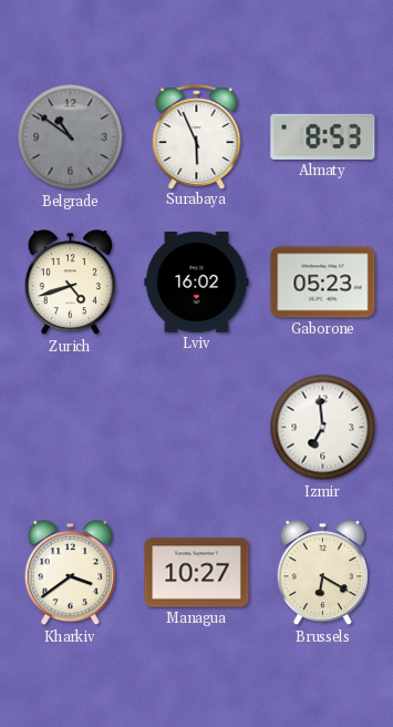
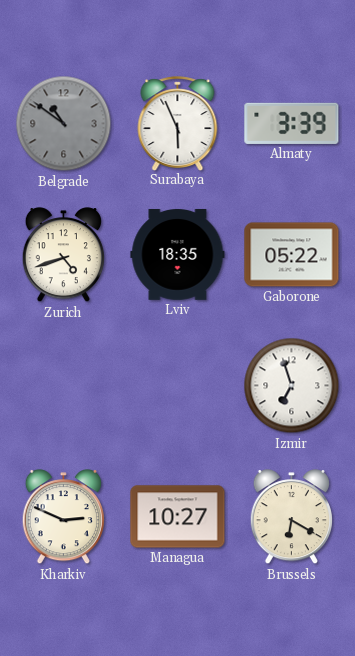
Almaty: 8:53 -> 3:39 (292, 123)
Lviv: 16:02 -> 18:35 (178, 255)
Gaborone: 05:23 -> 05:22 (292, 255)
Izmir: 6:59 -> 6:57 (292, 386)
Kharkiv: 3:39 -> 2:49 (63, 517)
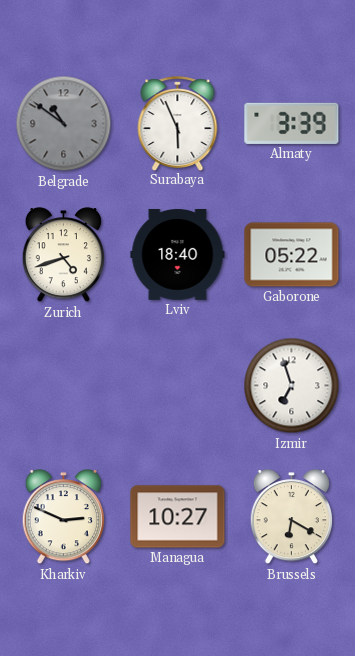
Lviv: 18:35 -> 18:40 (178, 255)
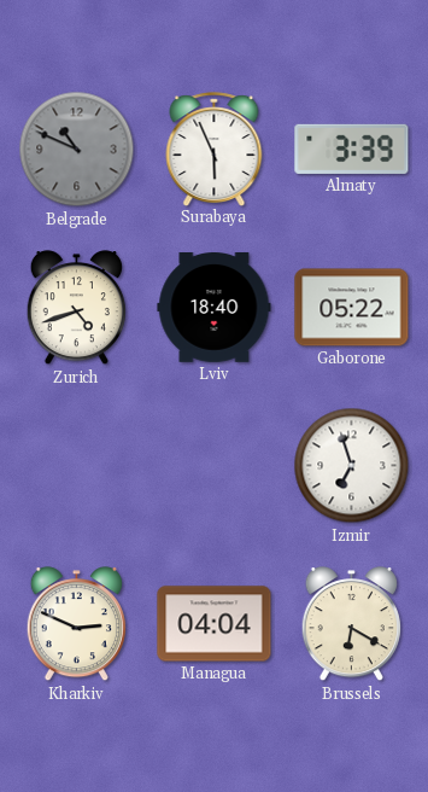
Belgrade: 10:51 -> 10:49 (77, 150)
Managua: 10:27 -> 04:04 (215, 624)
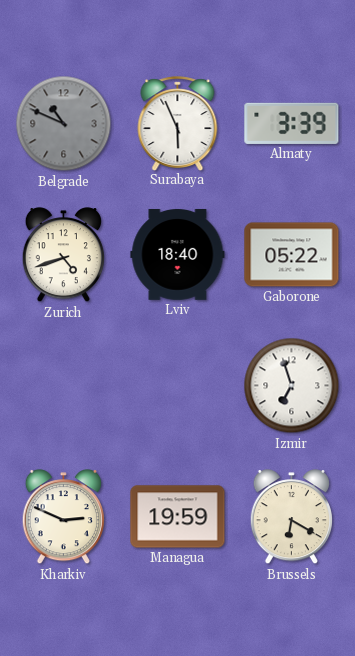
Managua: 04:04 -> 19:59 (178, 517)
